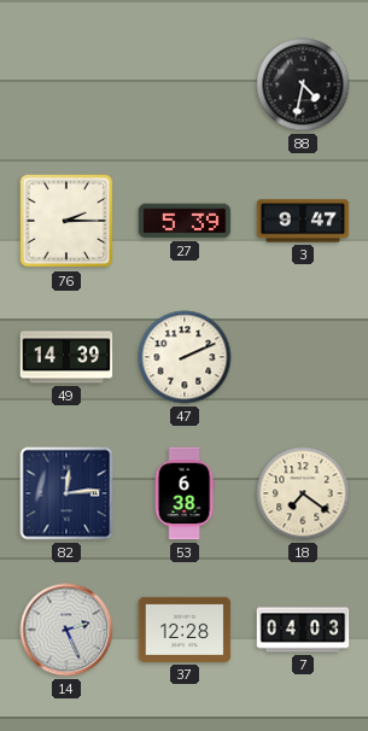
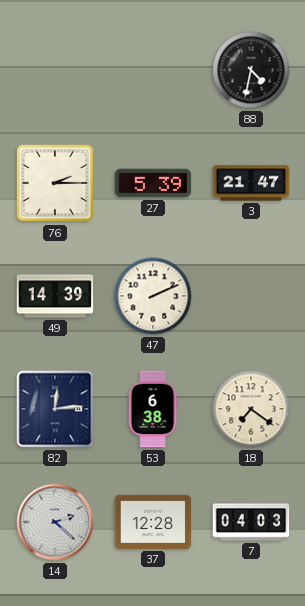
3: 9:47 -> 21:47 (251, 183)
14: 2:26 -> 2:22 (55, 522)
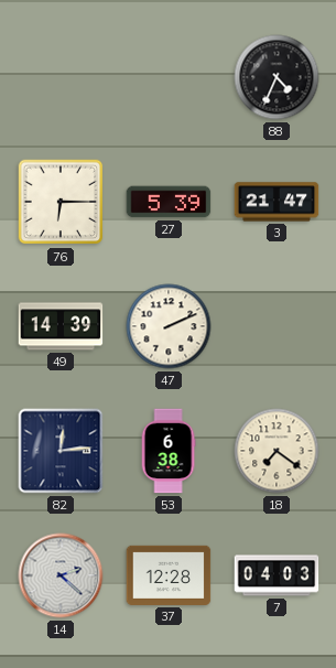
88: 4:32 -> 4:34 (277, 77)
76: 2:15 -> 6:15 (61, 202)
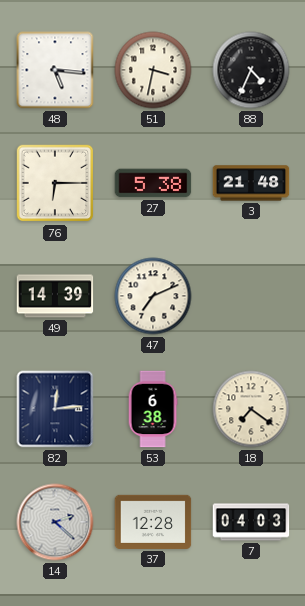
48: none -> 5:16 (55, 70)
51: none -> 3:32 (153, 70)
27: 5:39 -> 5:38 (153, 183)
3: 21:47 -> 21:48 (251, 183)
47: 2:11 -> 7:11 (153, 296)
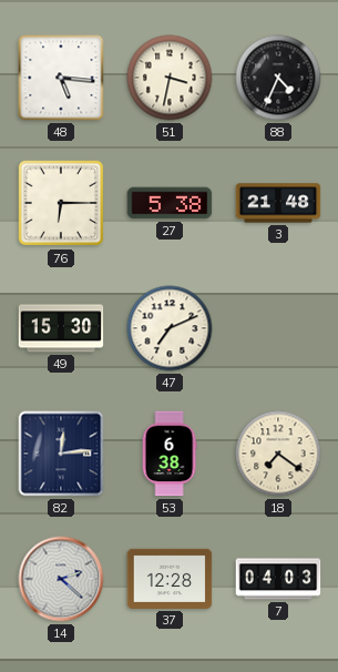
49: 14:39 -> 15:30 (61, 328)
